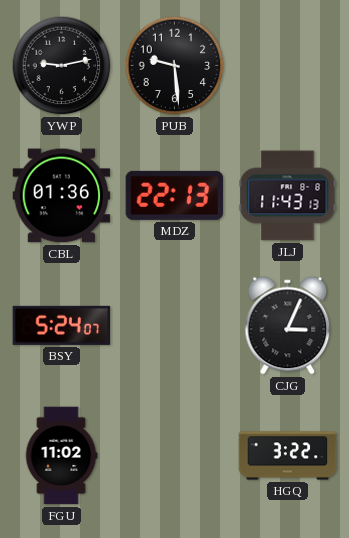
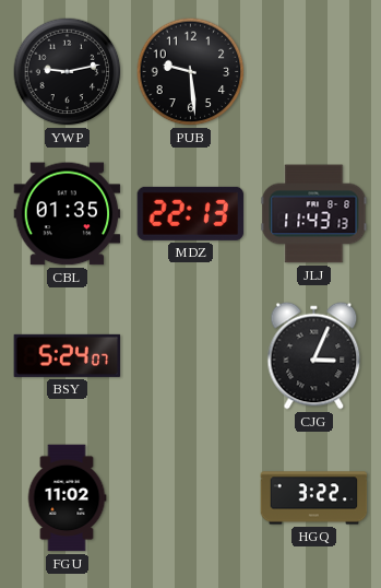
CBL: 01:36 -> 01:35 (68, 214)
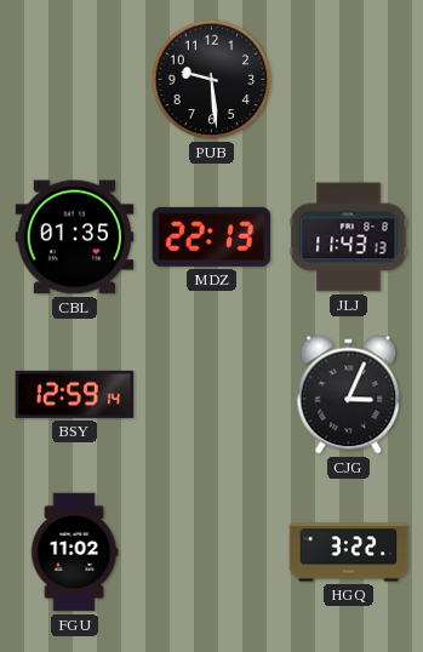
YWP: 9:13 -> none (68, 72)
BSY: 5:24 -> 12:59 (75, 394)
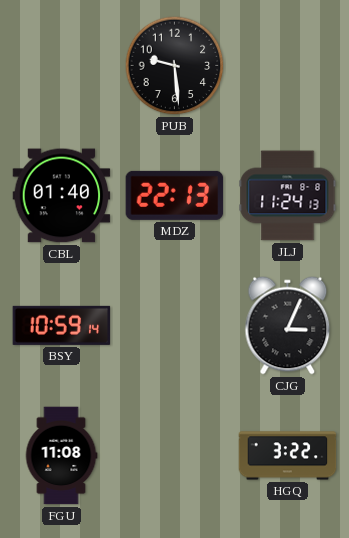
CBL: 01:35 -> 01:40 (62, 196)
JLJ: 11:43 -> 11:24 (288, 196)
BSY: 12:59 -> 10:59 (62, 325)
FGU: 11:02 -> 11:08 (61, 456)
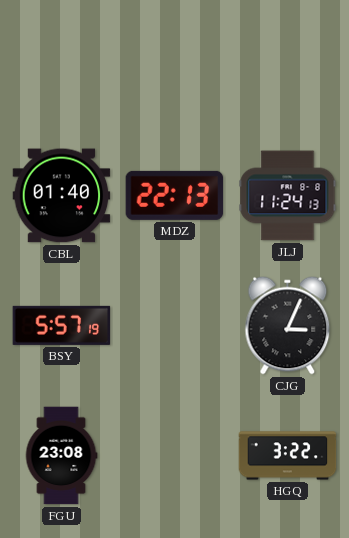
PUB: 9:29 -> none (175, 66)
BSY: 10:59 -> 5:57 (62, 325)
FGU: 11:08 -> 23:08 (61, 456)
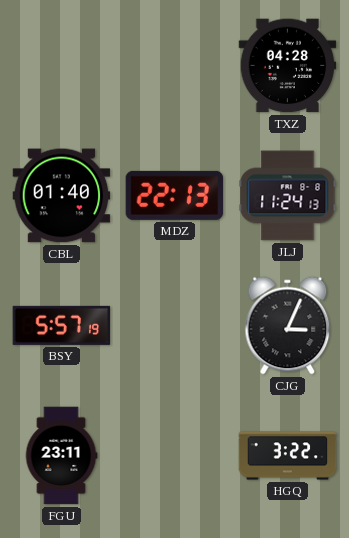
TXZ: none -> 04:28 (288, 66)
FGU: 23:08 -> 23:11 (61, 456)
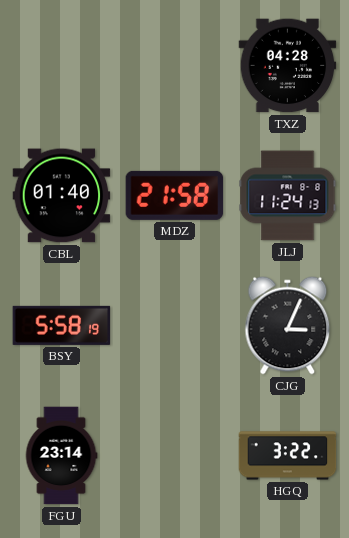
MDZ: 22:13 -> 21:58 (175, 195)
BSY: 5:57 -> 5:58 (62, 325)
FGU: 23:11 -> 23:14 (61, 456)
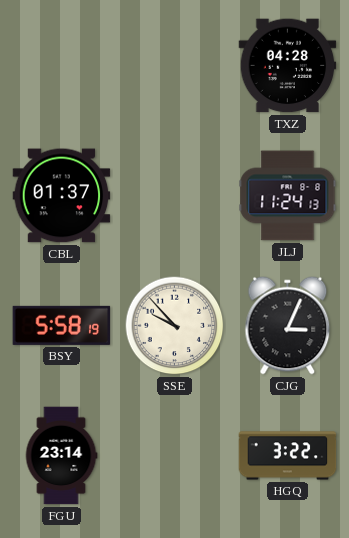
CBL: 01:40 -> 01:37 (62, 196)
MDZ: 21:58 -> none (175, 195)
SSE: none -> 9:53 (175, 326)
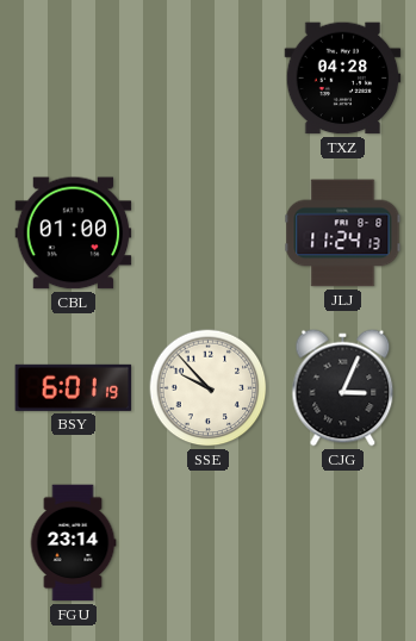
CBL: 01:37 -> 01:00 (74, 234)
BSY: 5:58 -> 6:01 (74, 387)
HGQ: 3:22 -> none (288, 456)
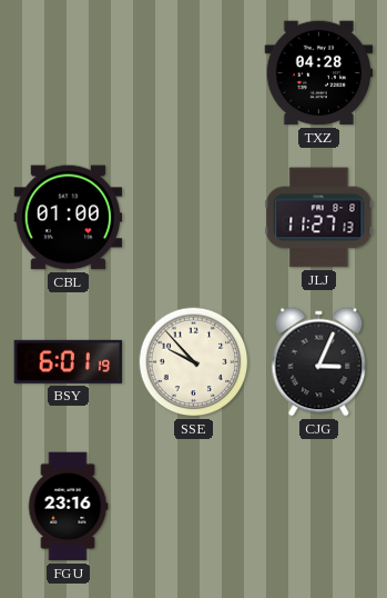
JLJ: 11:24 -> 11:27 (319, 218)
FGU: 23:14 -> 23:16 (68, 507)
